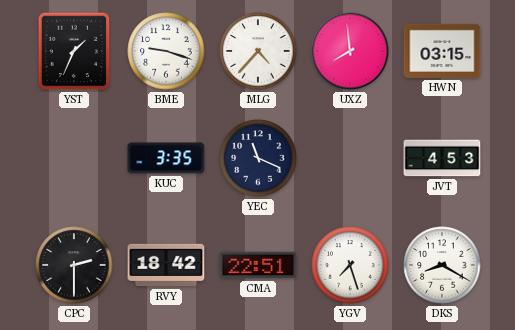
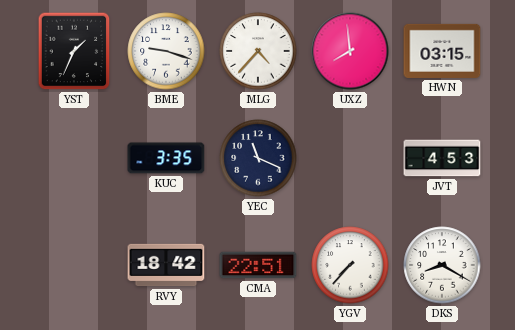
CPC: 2:30 -> none (74, 265)
YGV: 7:27 -> 7:37 (350, 265)
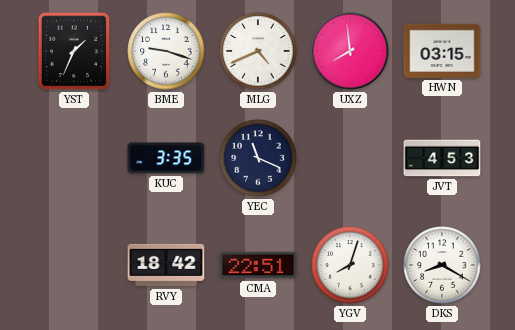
MLG: 4:37 -> 4:41 (258, 51)
YGV: 7:37 -> 8:03 (350, 265)
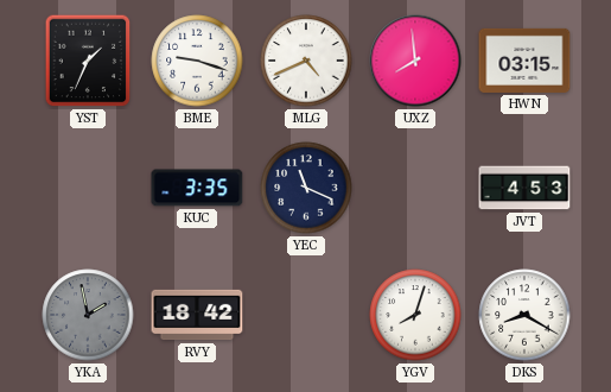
YKA: none -> 1:58 (88, 315)
CMA: 22:51 -> none (258, 265)
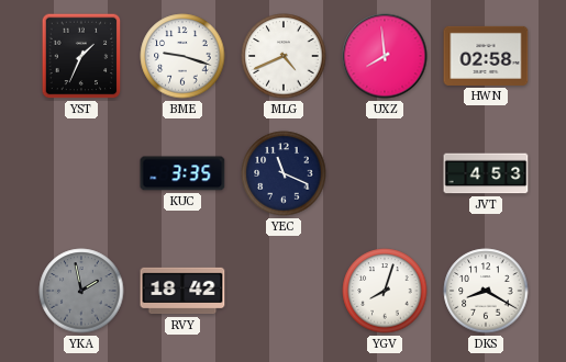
HWN: 03:15 -> 02:58 (486, 56)
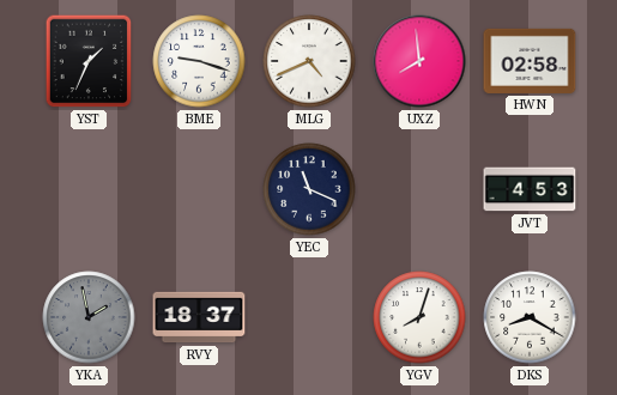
KUC: 3:35 -> none (182, 173)
RVY: 18:42 -> 18:37 (199, 317)
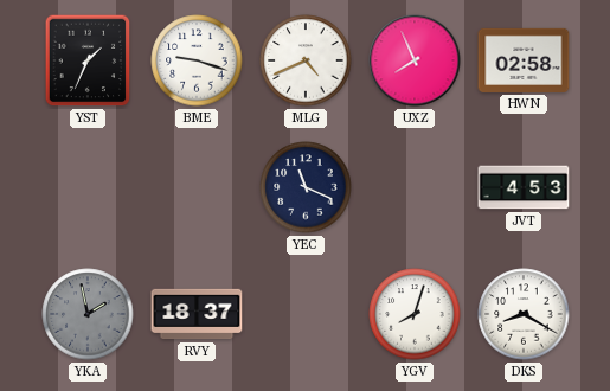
UXZ: 7:59 -> 7:56 (415, 60)
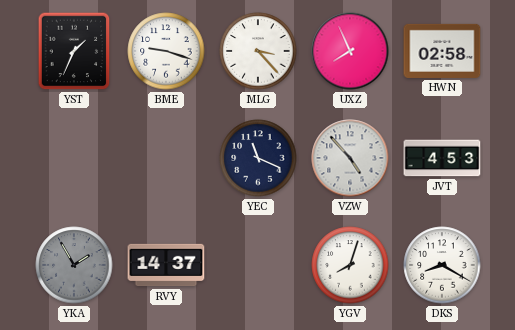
MLG: 4:41 -> 3:23 (258, 51)
VZW: none -> 4:53 (350, 158)
YKA: 1:58 -> 1:55 (74, 265)
RVY: 18:37 -> 14:37 (166, 265)
